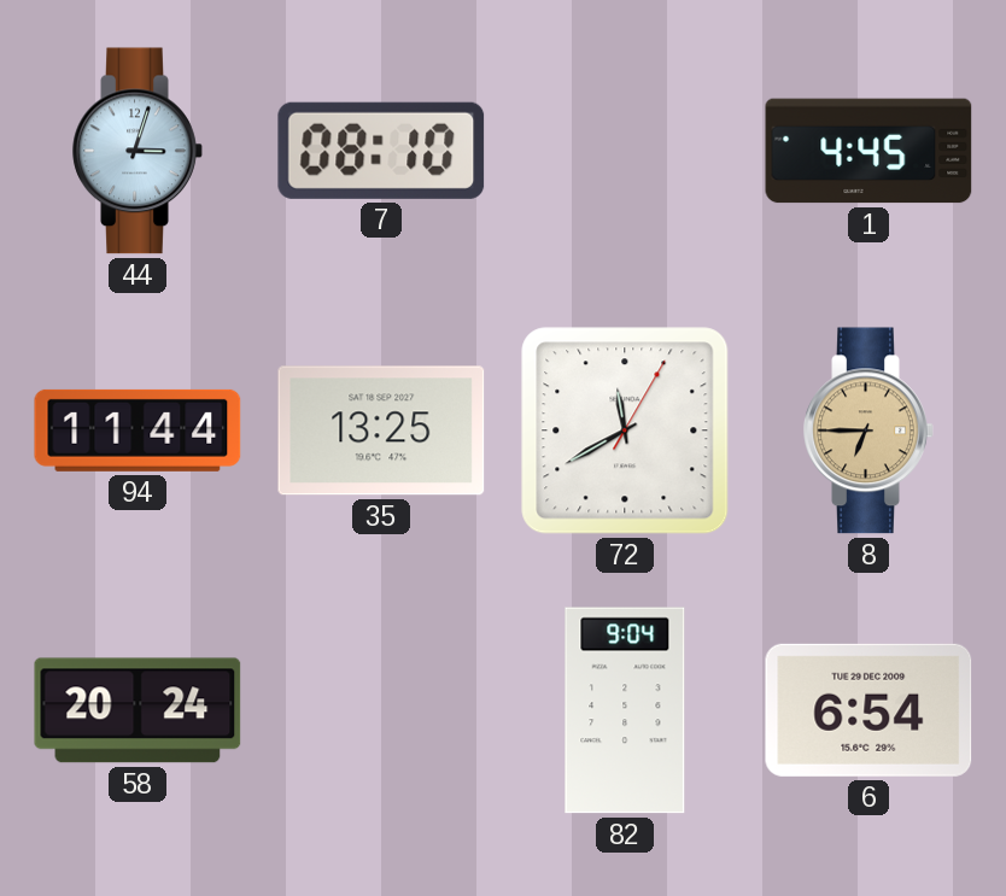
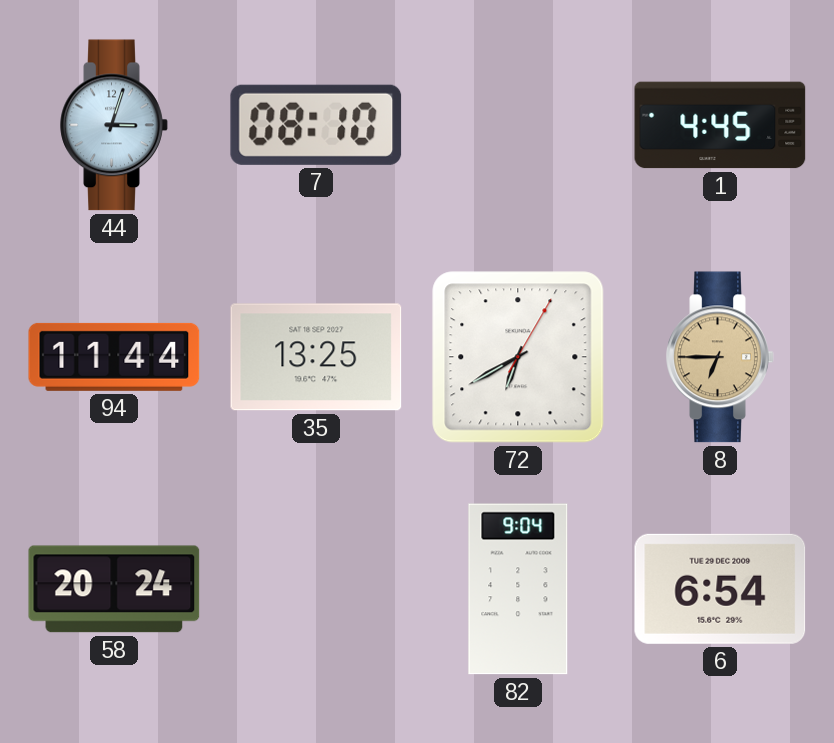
72: 11:40 -> 6:40 (518, 357)
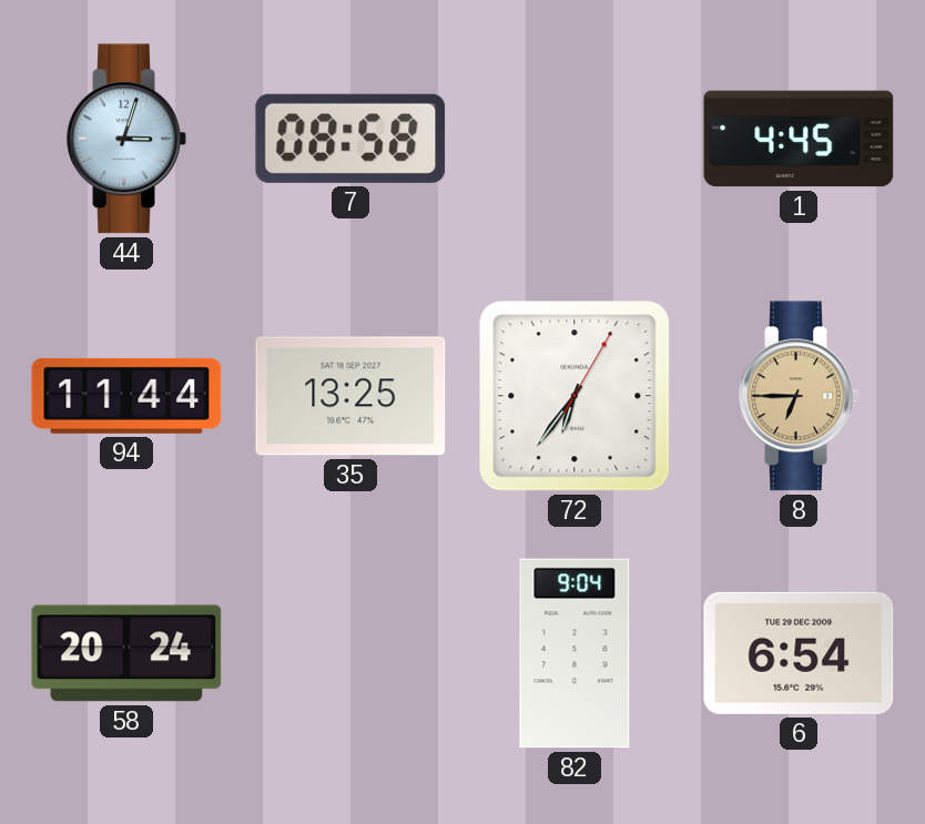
7: 08:10 -> 08:58 (350, 139)
72: 6:40 -> 6:36 (575, 396)
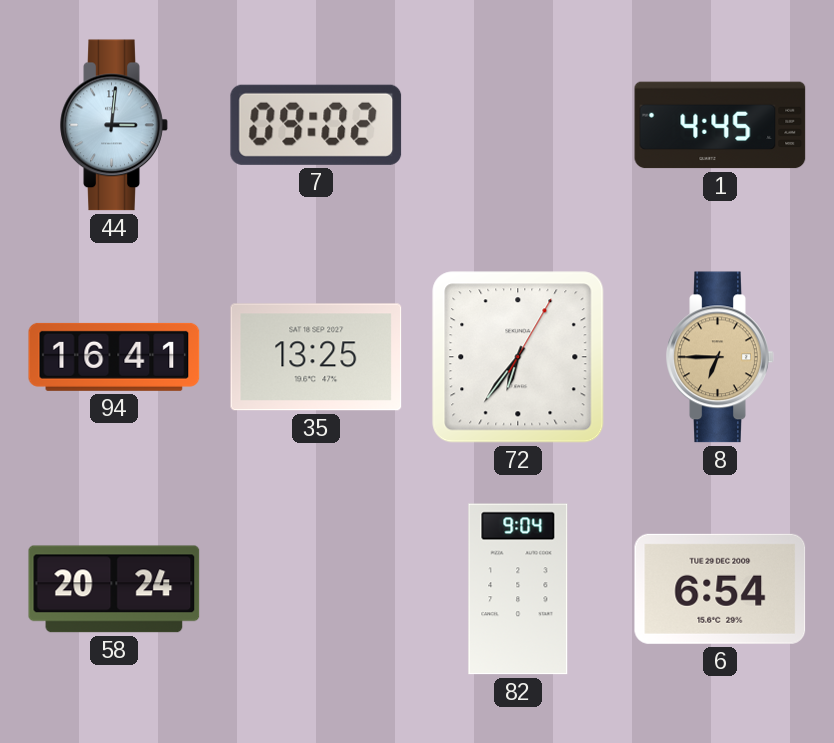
44: 3:03 -> 3:01 (114, 125)
7: 08:58 -> 09:02 (316, 125)
94: 11:44 -> 16:41 (114, 357)
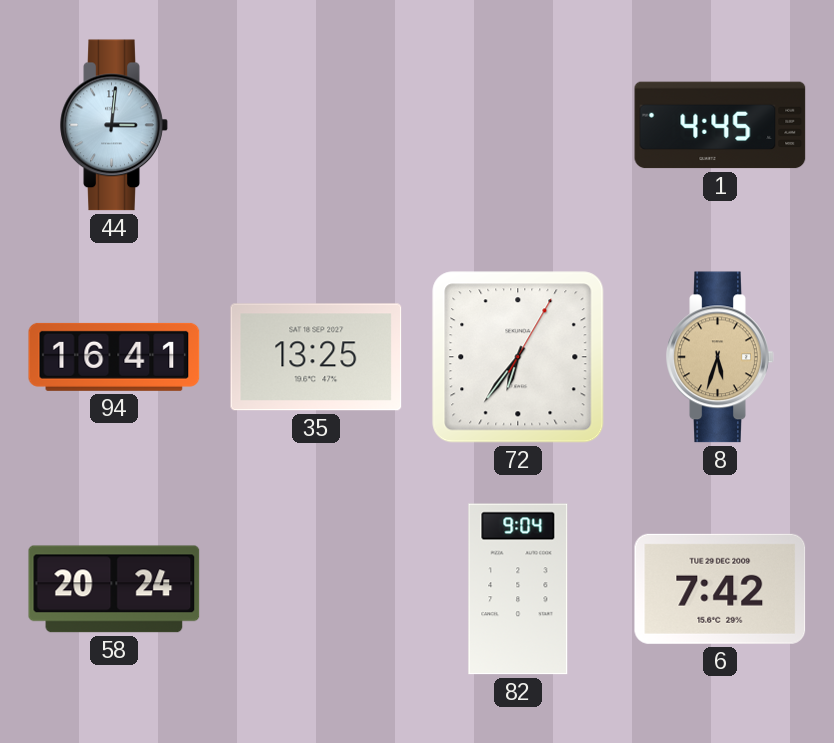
7: 09:02 -> none (316, 125)
8: 6:45 -> 5:33 (720, 357)
6: 6:54 -> 7:42 (720, 589)
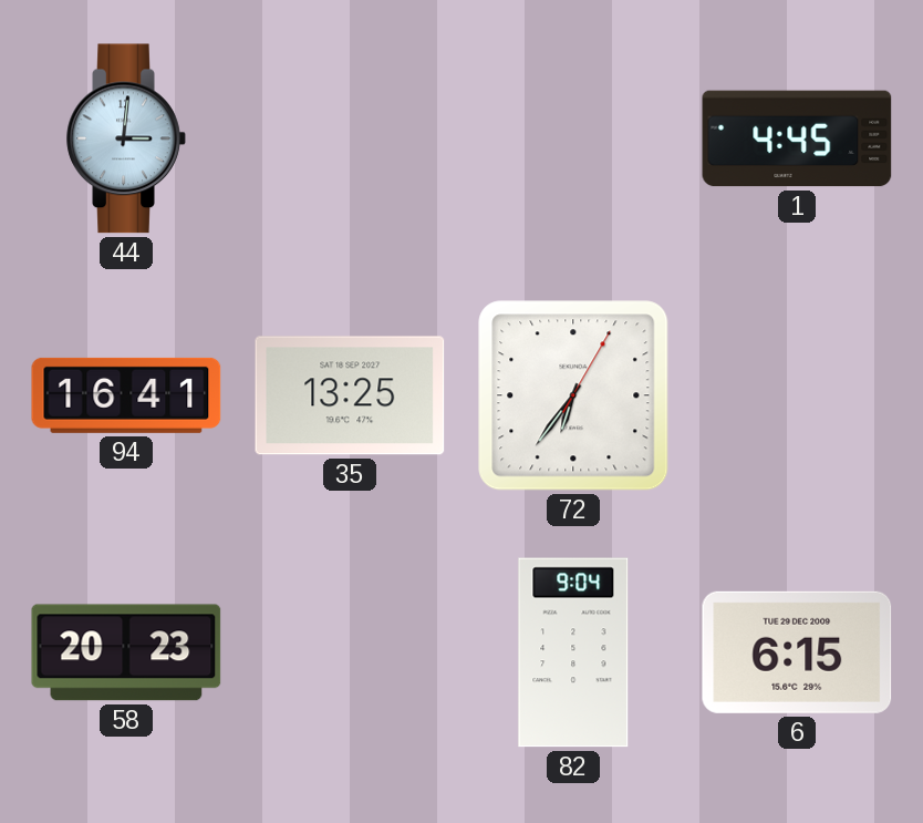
8: 5:33 -> none (720, 357)
58: 20:24 -> 20:23 (126, 652)
6: 7:42 -> 6:15 (797, 652)
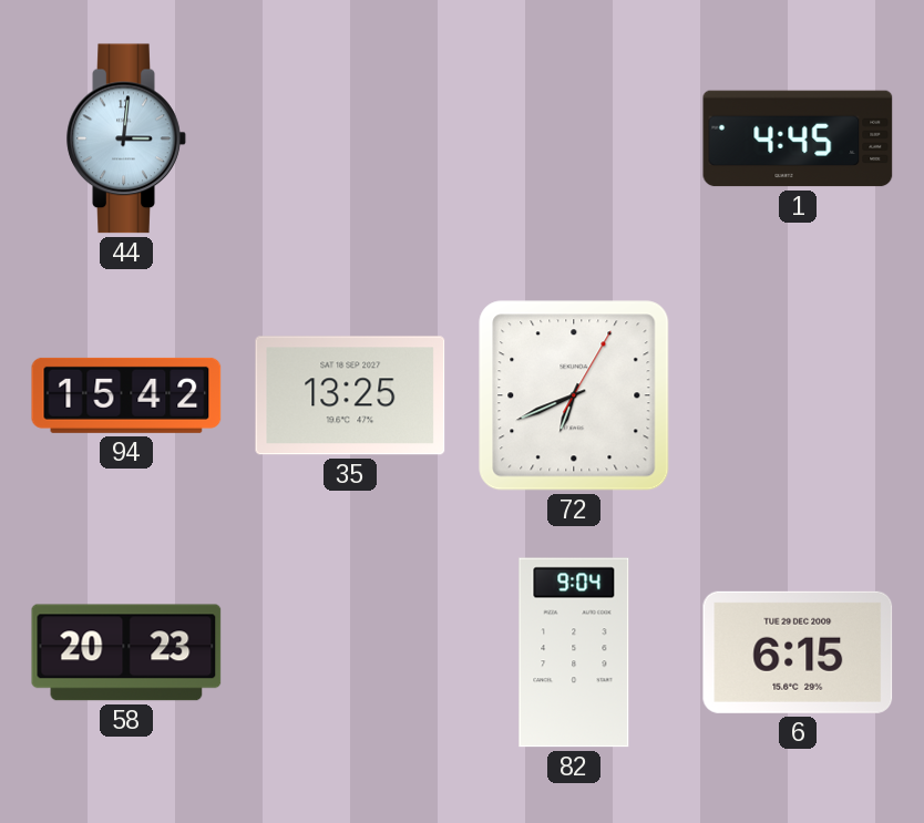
94: 16:41 -> 15:42 (126, 395)
72: 6:36 -> 6:41 (574, 395)
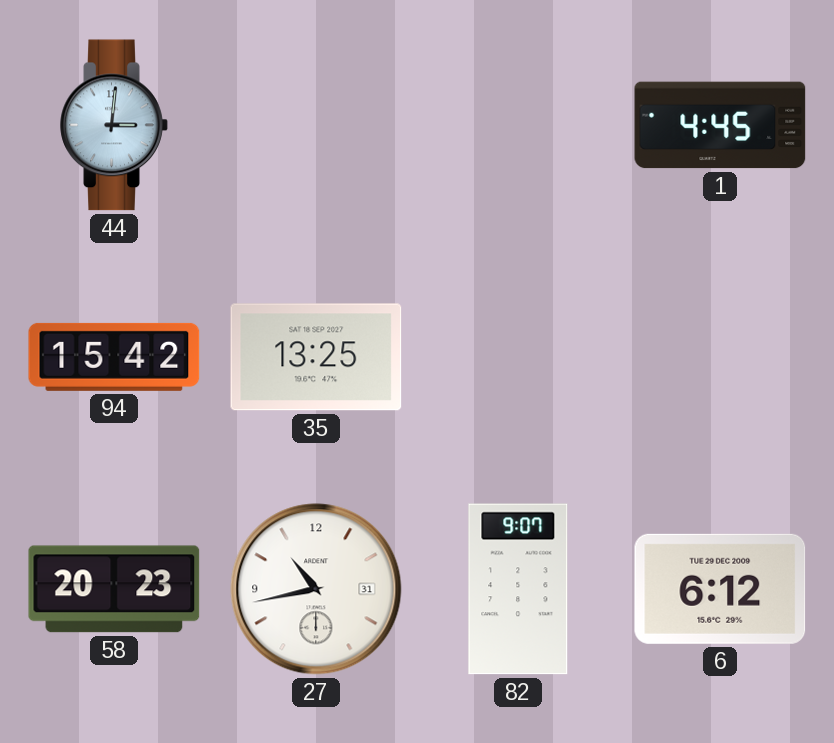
72: 6:41 -> none (574, 395)
27: none -> 10:43 (316, 589)
82: 9:04 -> 9:07 (518, 589)
6: 6:15 -> 6:12 (720, 589)
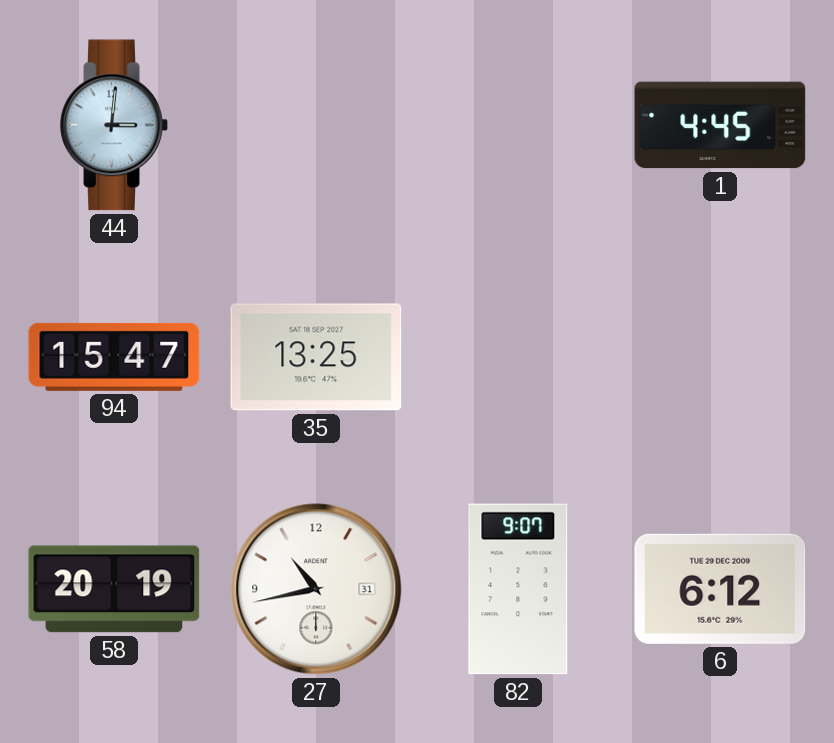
94: 15:42 -> 15:47 (114, 357)
58: 20:23 -> 20:19 (114, 589)
